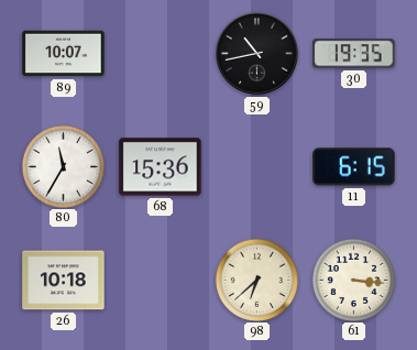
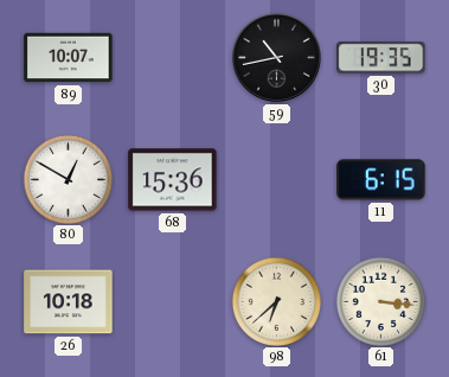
80: 11:35 -> 12:50 (68, 179)
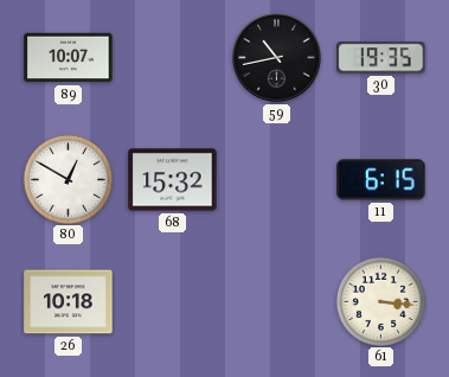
68: 15:36 -> 15:32 (173, 180)
98: 6:38 -> none (276, 301)
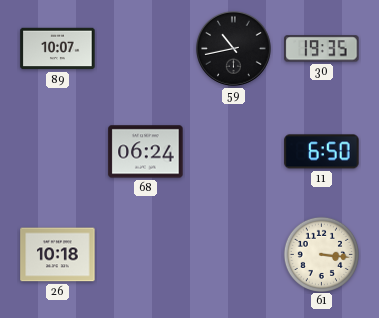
80: 12:50 -> none (68, 179)
68: 15:32 -> 06:24 (146, 152)
11: 6:15 -> 6:50 (322, 152)
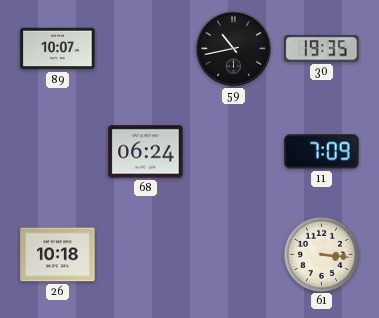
11: 6:50 -> 7:09 (322, 152)
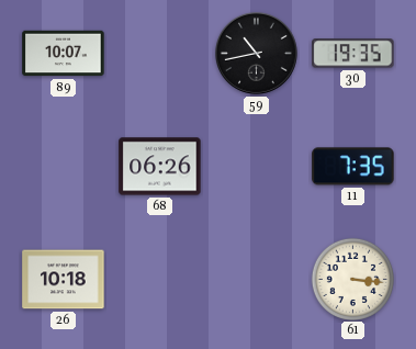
68: 06:24 -> 06:26 (160, 167)
11: 7:09 -> 7:35 (353, 167)
